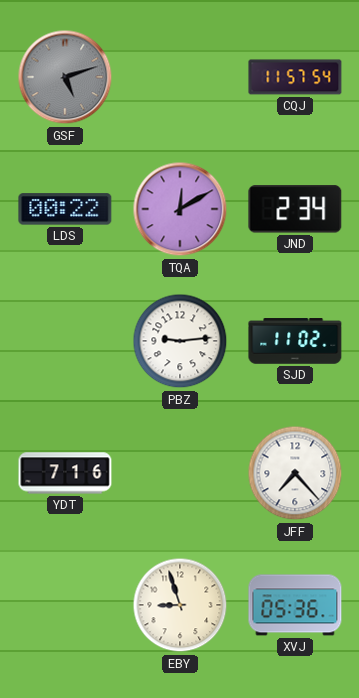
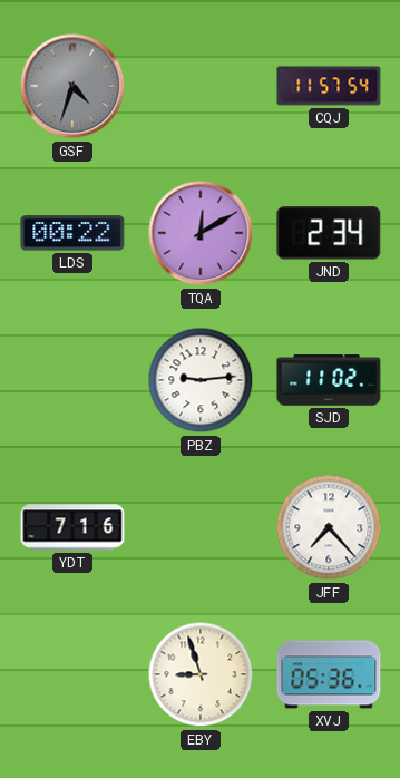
GSF: 5:12 -> 4:33 (72, 86)
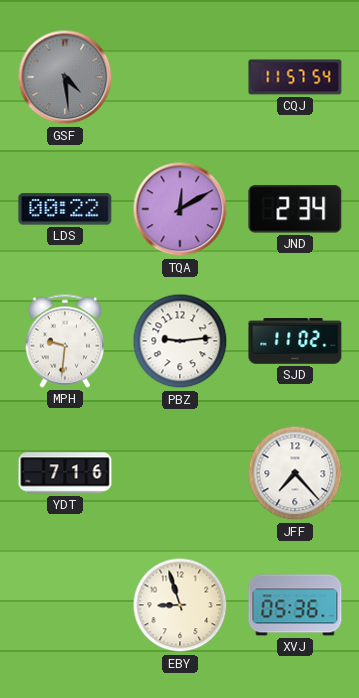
GSF: 4:33 -> 4:29 (65, 77)
MPH: none -> 9:31 (64, 341)
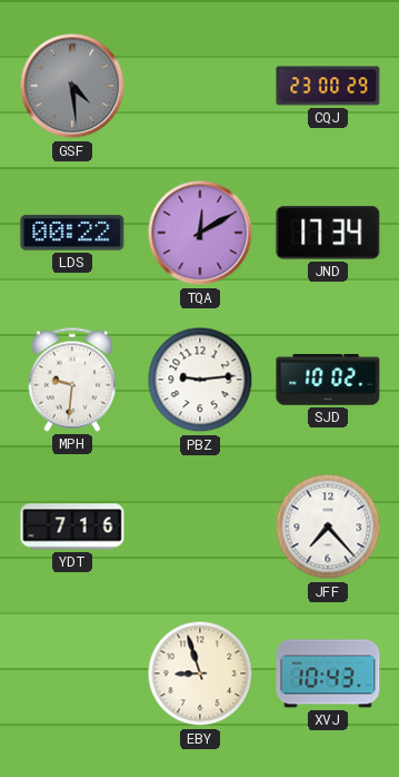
CQJ: 11:57 -> 23:00 (328, 86)
JND: 2:34 -> 17:34 (328, 233)
SJD: 11:02 -> 10:02 (328, 380)
XVJ: 05:36 -> 10:43 (328, 673)
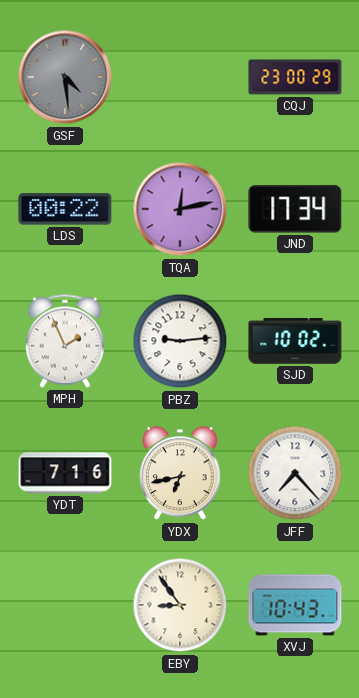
TQA: 12:10 -> 12:13 (180, 209)
MPH: 9:31 -> 1:56 (64, 341)
YDX: none -> 6:43 (181, 474)
EBY: 8:57 -> 8:54 (180, 605)
